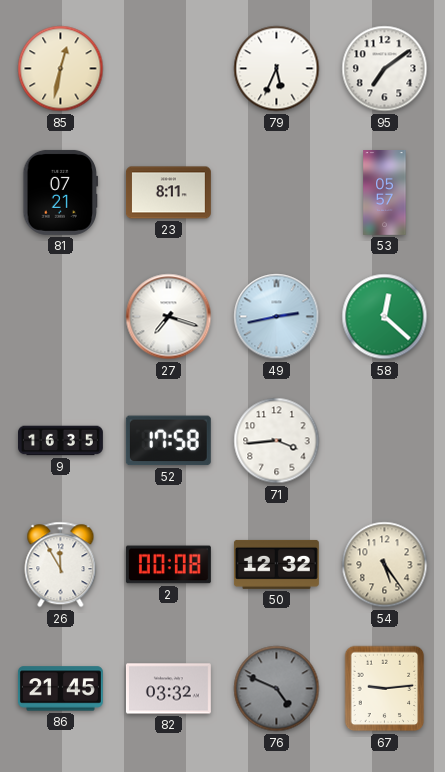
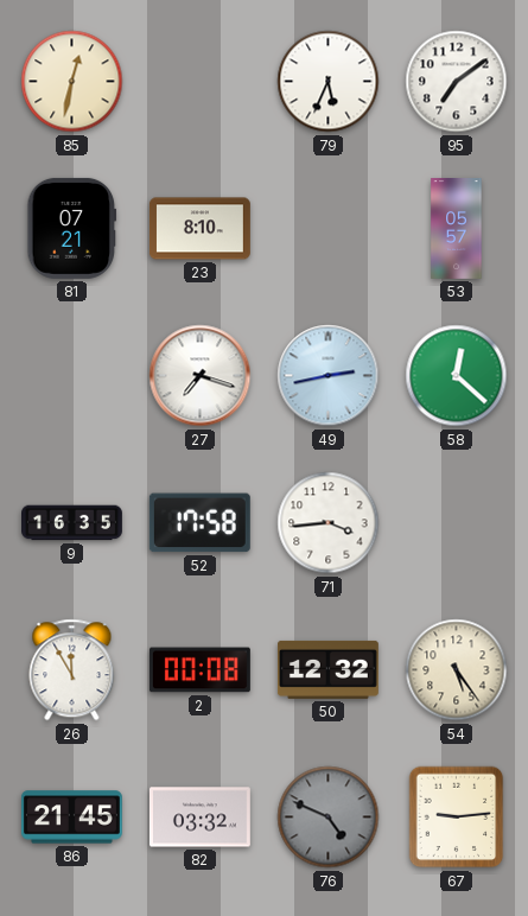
23: 8:11 -> 8:10 (199, 229)
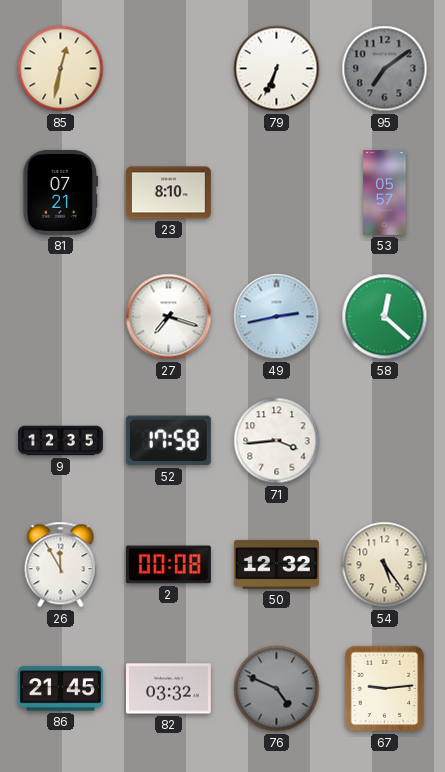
79: 5:34 -> 6:34 (277, 69)
95 dial: white -> grey (385, 69)
9: 16:35 -> 12:35 (61, 441)
